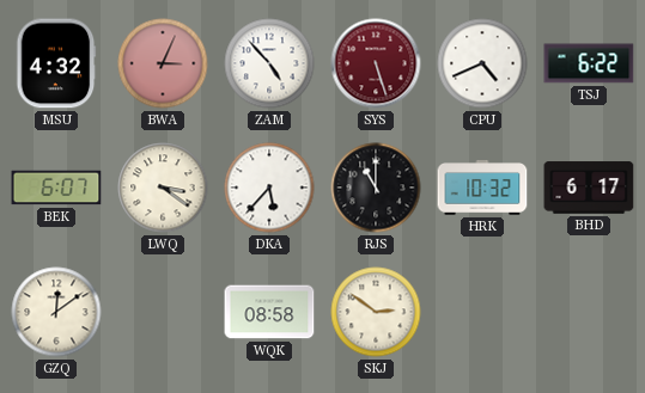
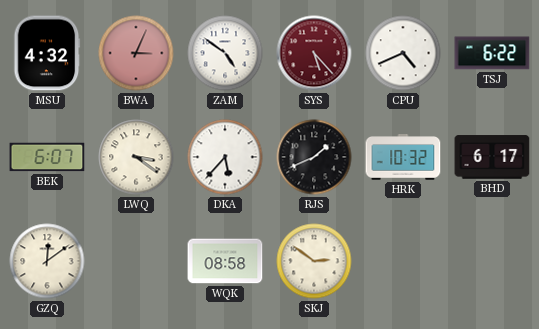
ZAM: 4:53 -> 4:51 (225, 53)
SYS: 5:27 -> 5:23 (314, 53)
RJS: 11:00 -> 1:41 (314, 157)
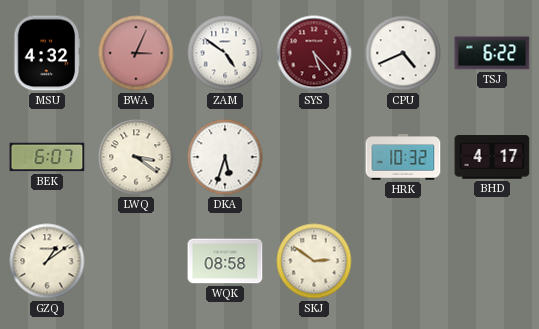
DKA: 5:37 -> 5:33 (225, 157)
RJS: 1:41 -> none (314, 157)
BHD: 6:17 -> 4:17 (492, 157)
GZQ: 12:09 -> 1:09 (47, 261)
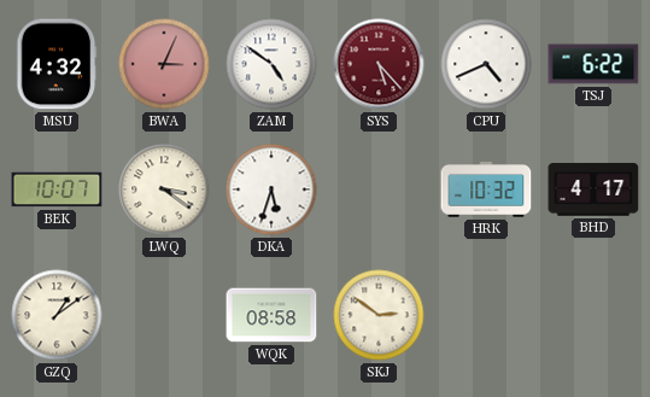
BEK: 6:07 -> 10:07 (57, 189)
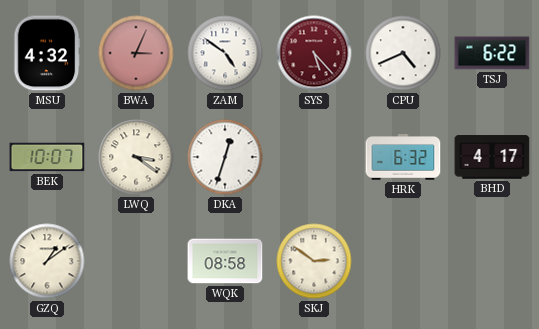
DKA: 5:33 -> 12:33 (225, 157)
HRK: 10:32 -> 6:32 (403, 157)
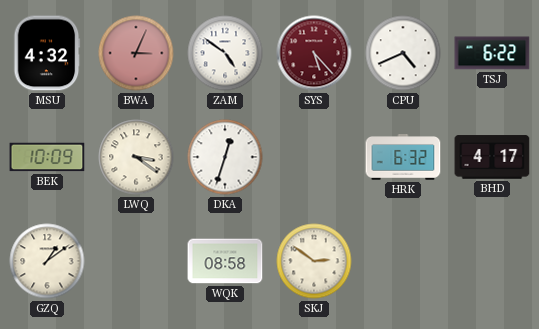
BEK: 10:07 -> 10:09 (47, 157)
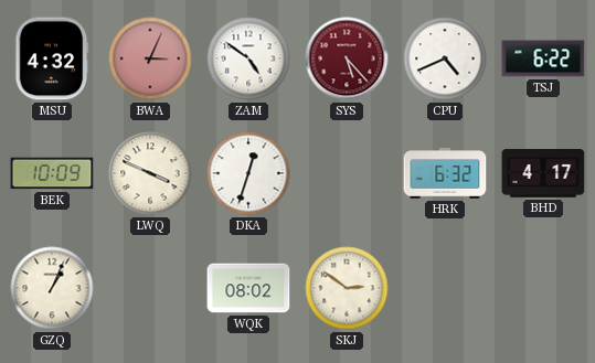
LWQ: 3:21 -> 3:49 (150, 173)
GZQ: 1:09 -> 1:04 (52, 288)
WQK: 08:58 -> 08:02 (248, 288)
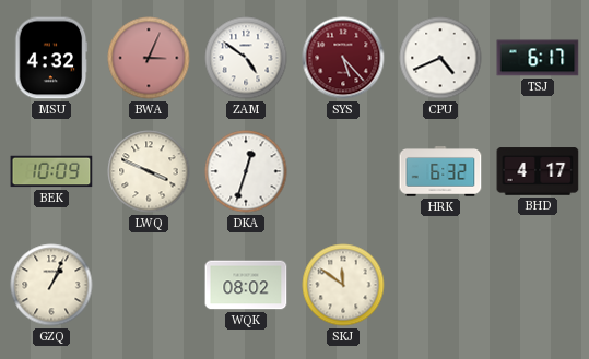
TSJ: 6:22 -> 6:17 (538, 58)
SKJ: 2:51 -> 11:51 (343, 285)
